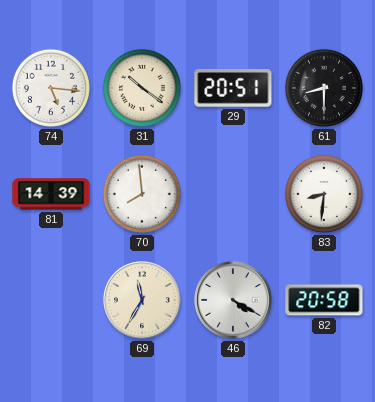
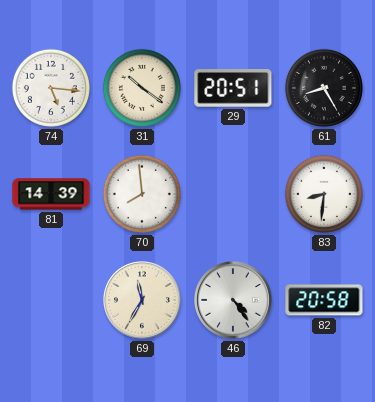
61: 8:30 -> 8:25 (324, 88)
46: 4:20 -> 4:24 (234, 301)
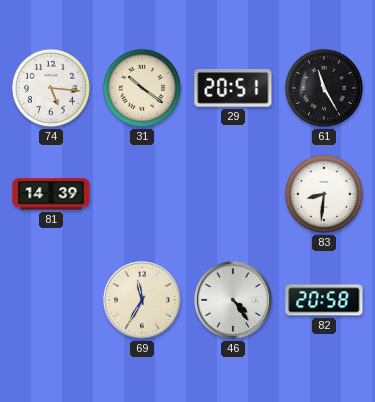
61: 8:25 -> 11:25 (324, 88)
70: 7:59 -> none (142, 194)
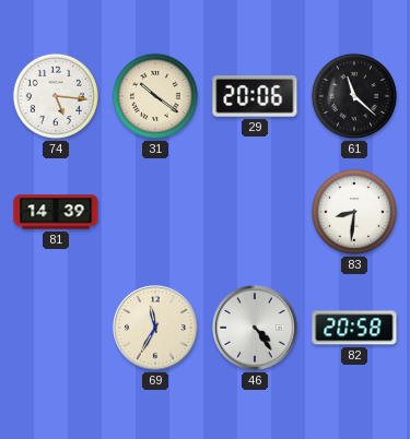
29: 20:51 -> 20:06 (255, 97)
61: 11:25 -> 11:22 (354, 96)
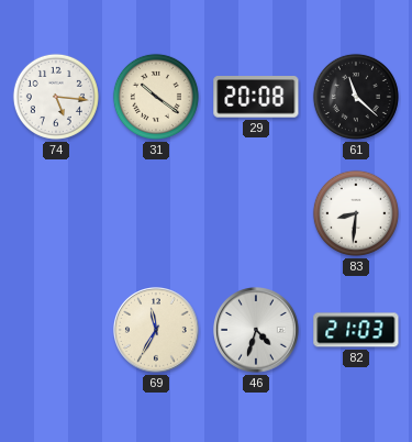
29: 20:06 -> 20:08 (256, 98)
81: 14:39 -> none (56, 212)
46: 4:24 -> 4:33 (257, 331)
82: 20:58 -> 21:03 (356, 330)
